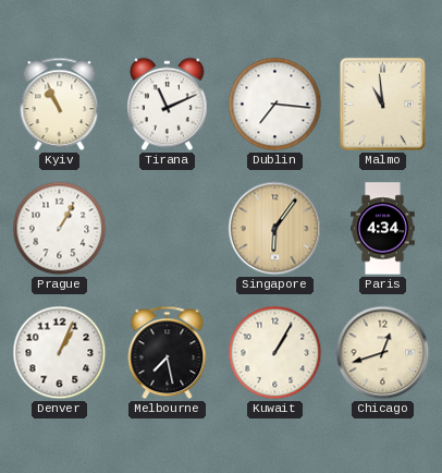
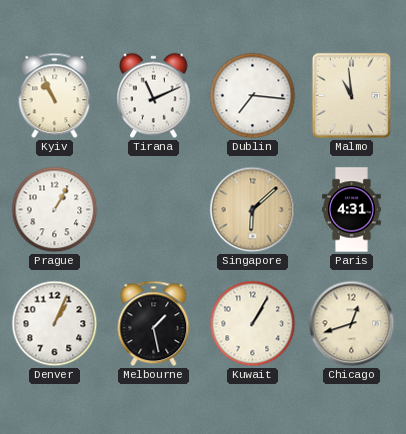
Singapore: 6:06 -> 6:08 (253, 210)
Paris: 4:34 -> 4:31 (352, 210)
Melbourne: 7:28 -> 1:28 (154, 324)
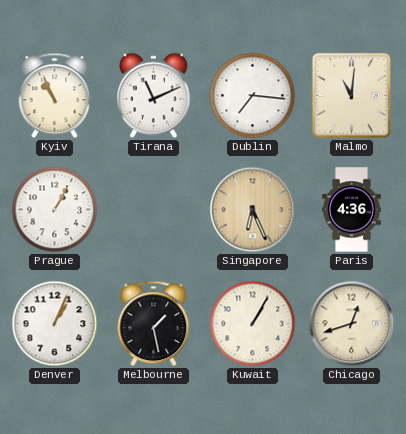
Malmo: 10:59 -> 11:01 (351, 95)
Singapore: 6:08 -> 6:26 (253, 210)
Paris: 4:31 -> 4:36 (352, 210)
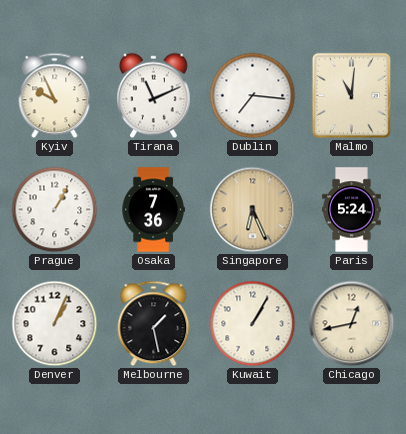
Kyiv: 10:56 -> 9:56 (55, 96)
Osaka: none -> 7:36 (153, 210)
Paris: 4:36 -> 5:24 (352, 210)
Chicago: 12:42 -> 12:43 (352, 324)
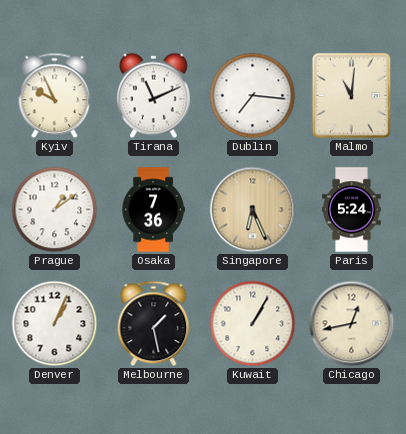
Prague: 1:05 -> 1:09 (55, 210)
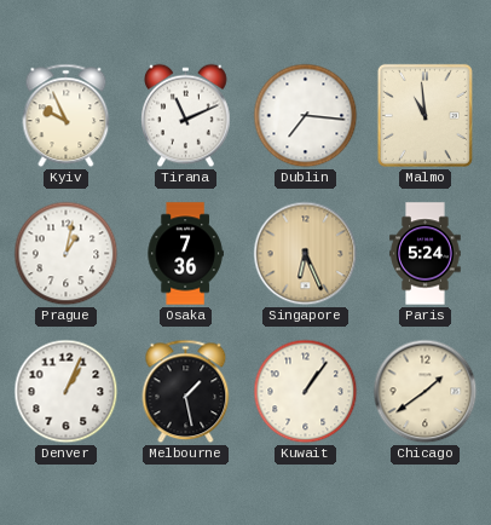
Malmo: 11:01 -> 10:59 (424, 115)
Prague: 1:09 -> 1:02 (67, 254)
Kuwait: 1:05 -> 1:06 (306, 392)
Chicago: 12:43 -> 1:39 (426, 392)
